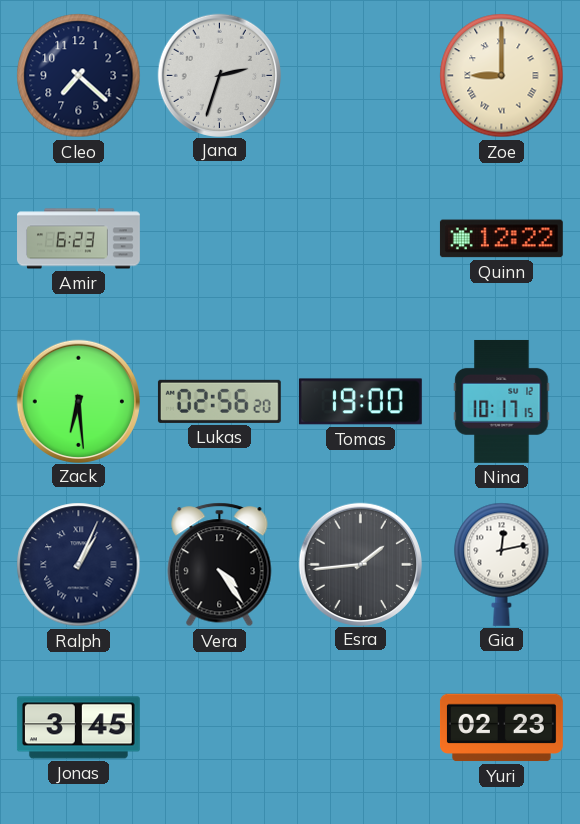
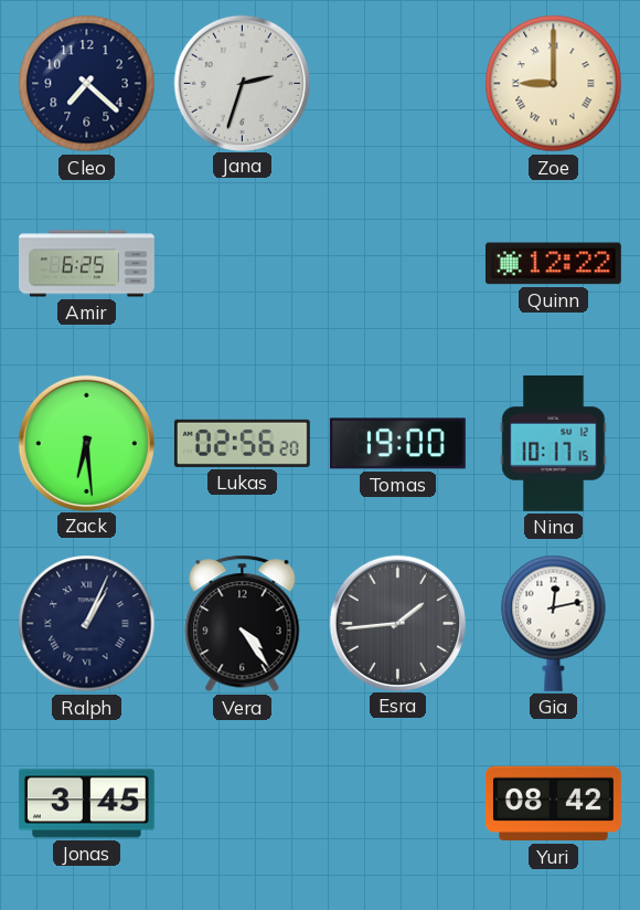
Amir: 6:23 -> 6:25 (87, 264)
Yuri: 02:23 -> 08:42 (553, 804)
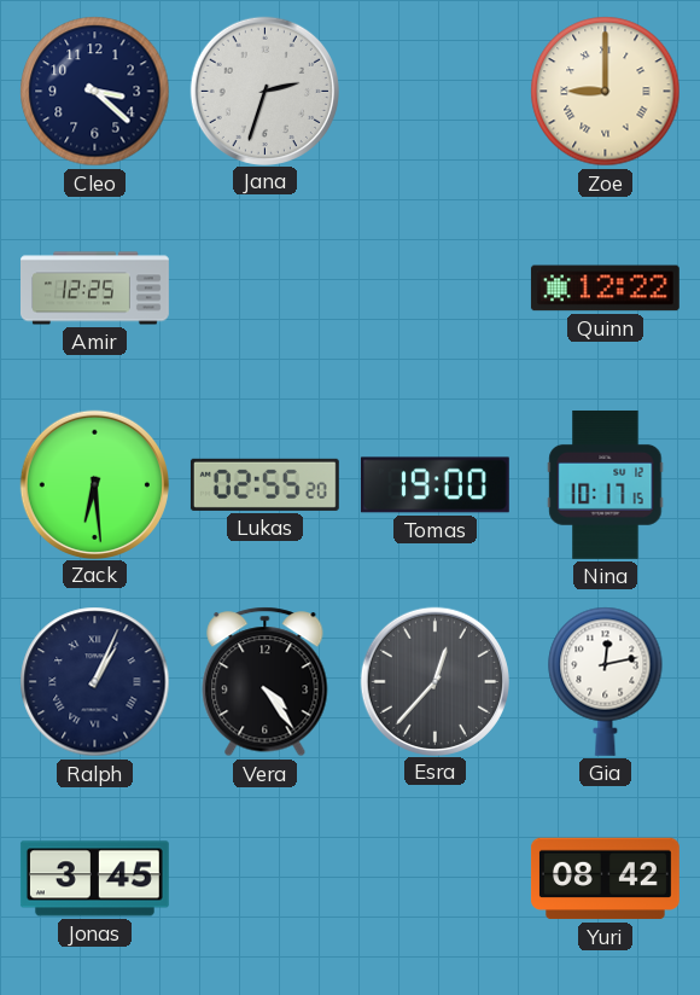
Cleo: 7:22 -> 3:22 (95, 92)
Amir: 6:25 -> 12:25 (95, 289)
Lukas: 02:56 -> 02:55 (264, 484)
Esra: 1:44 -> 12:37 (434, 681)
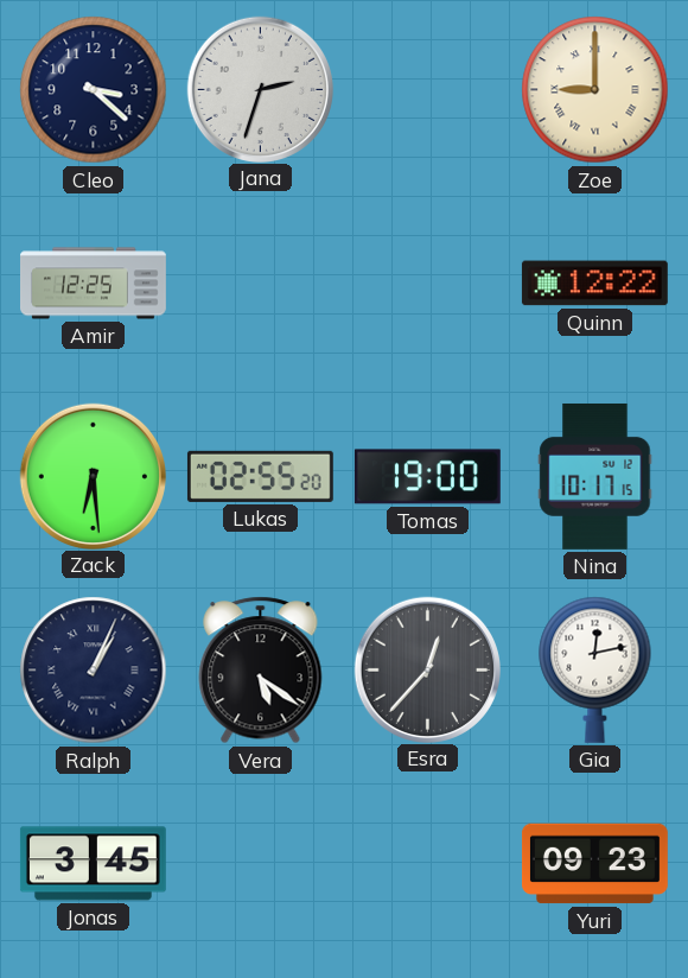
Vera: 4:24 -> 5:21 (261, 671)
Yuri: 08:42 -> 09:23 (594, 864)
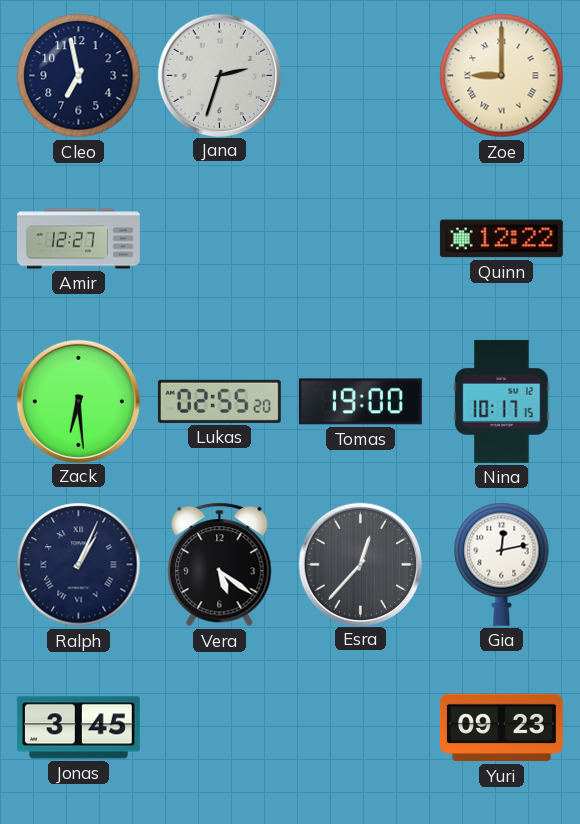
Cleo: 3:22 -> 6:58 (79, 76)
Amir: 12:25 -> 12:27 (79, 239)
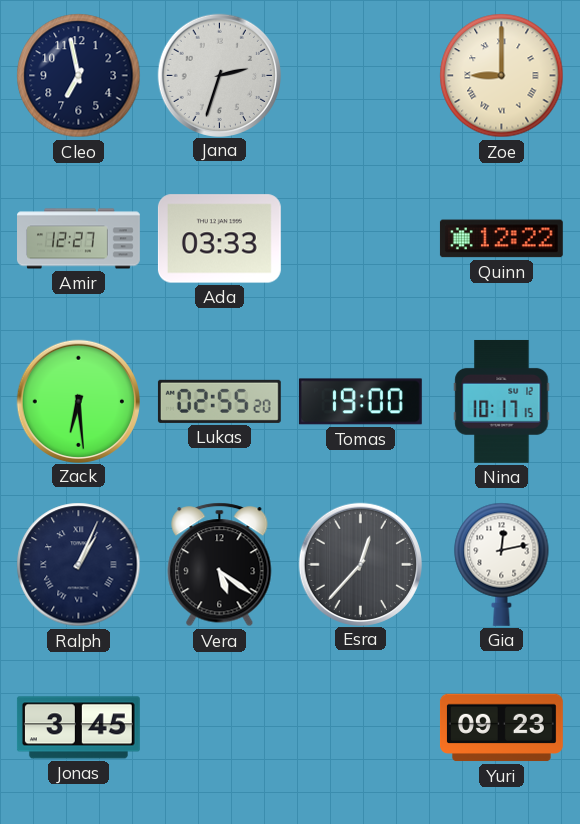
Ada: none -> 03:33 (219, 239)
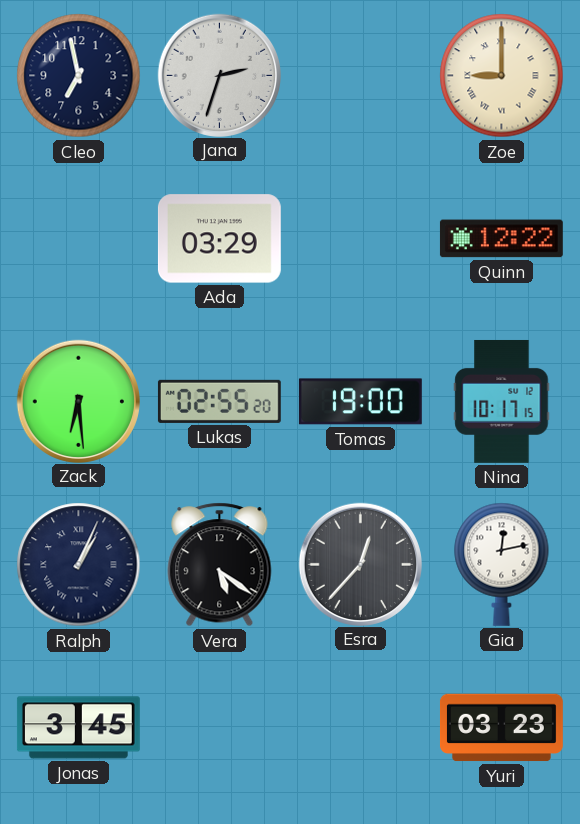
Amir: 12:27 -> none (79, 239)
Ada: 03:33 -> 03:29 (219, 239)
Yuri: 09:23 -> 03:23 (501, 728)
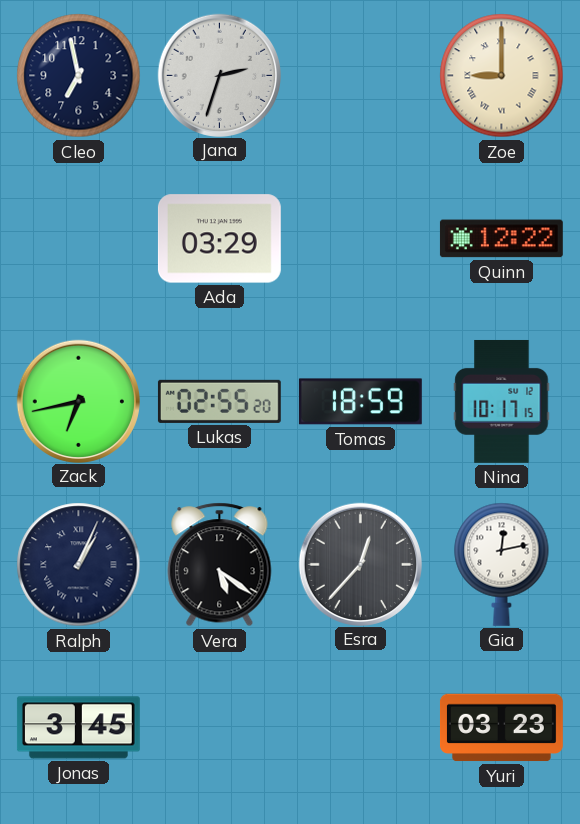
Zack: 6:29 -> 6:43 (78, 401)
Tomas: 19:00 -> 18:59 (360, 402)
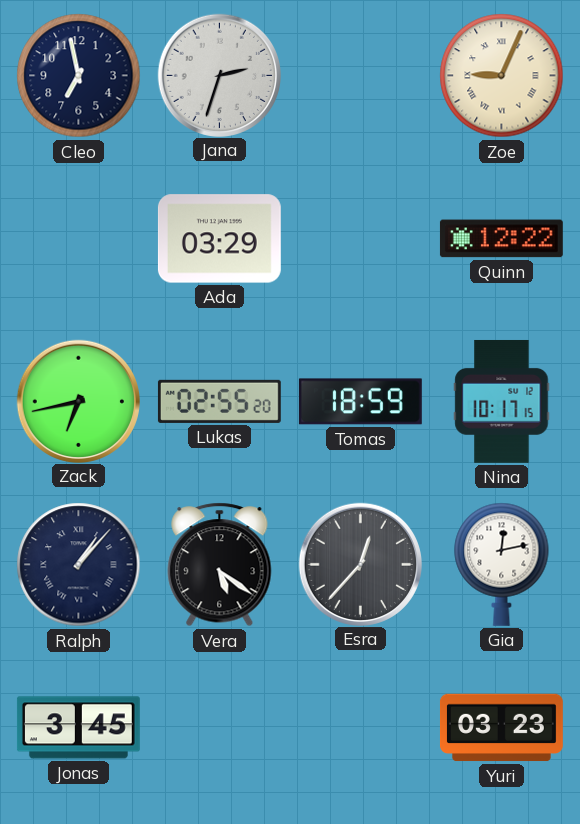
Zoe: 9:00 -> 9:04 (502, 76)
Ralph: 1:04 -> 1:07 (79, 565)
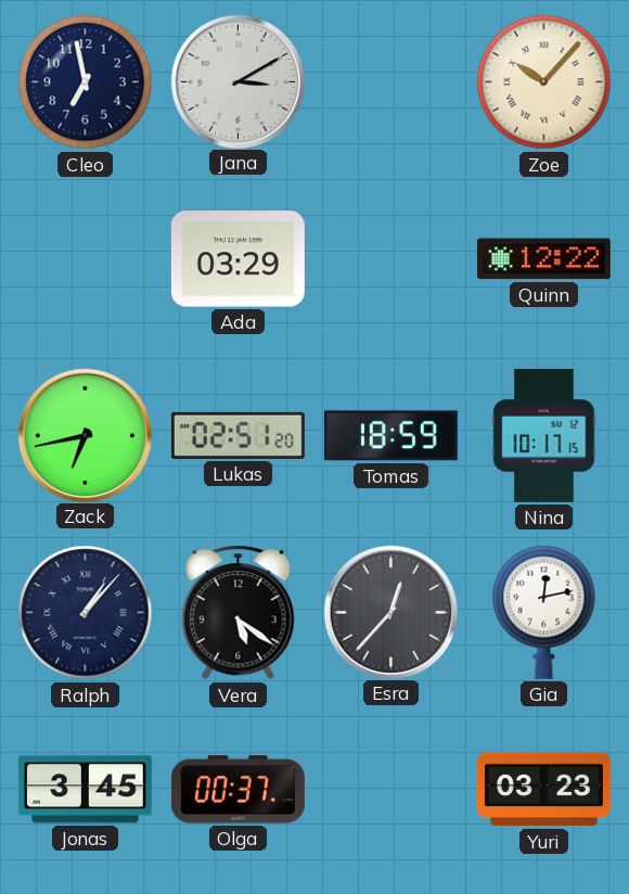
Jana: 2:33 -> 3:10 (238, 81)
Zoe: 9:04 -> 10:07 (544, 82)
Lukas: 02:55 -> 02:51 (238, 435)
Olga: none -> 00:37 (238, 790)
